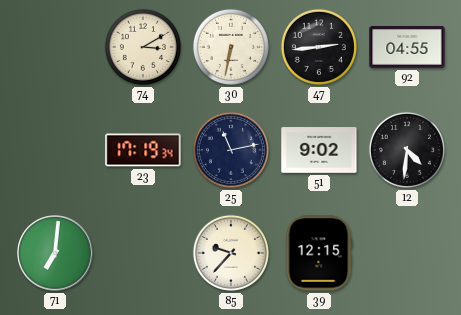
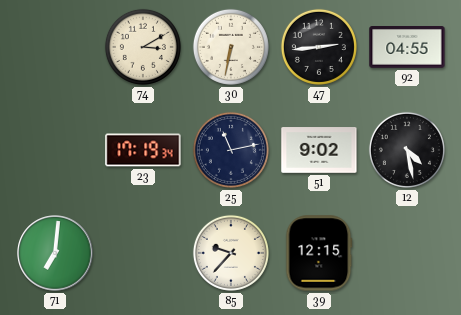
12: 4:31 -> 4:28 (407, 150)
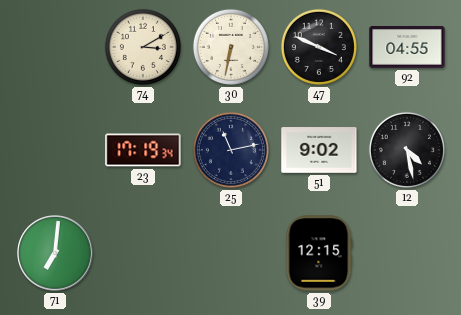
47: 2:44 -> 3:49 (319, 47)
85: 9:37 -> none (231, 253)
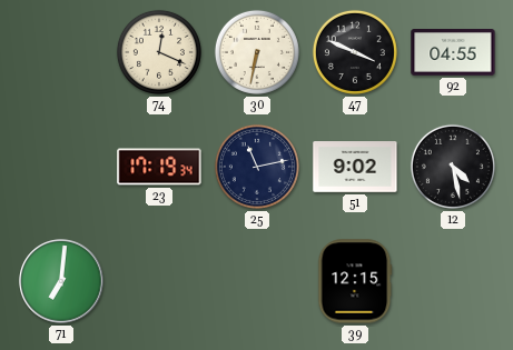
74: 3:10 -> 12:19 (159, 52)
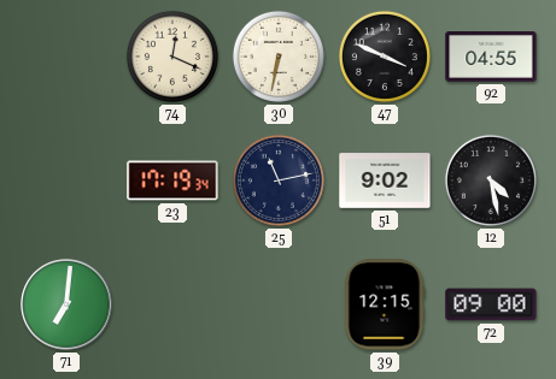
72: none -> 09:00 (491, 304)
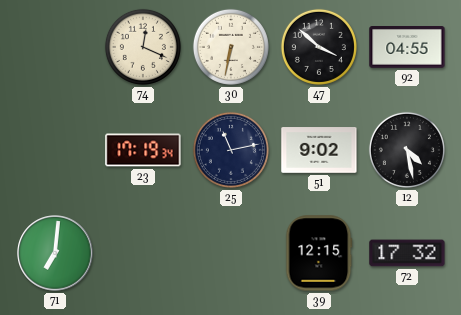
47: 3:49 -> 3:52 (319, 47)
72: 09:00 -> 17:32 (407, 253)
